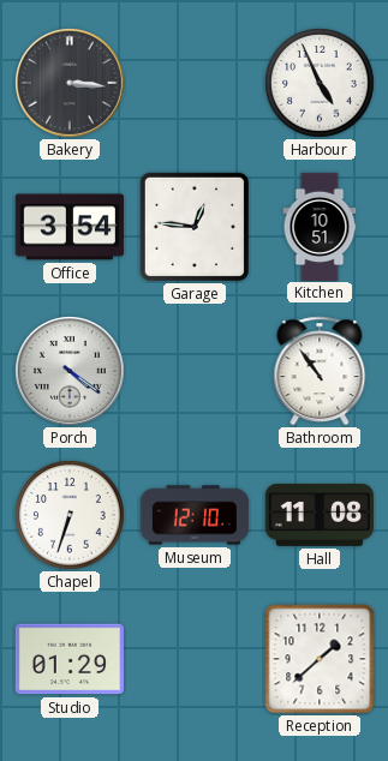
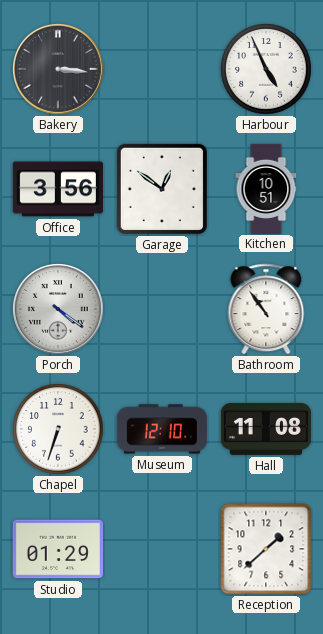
Office: 3:54 -> 3:56 (58, 189)
Garage: 12:46 -> 12:51 (162, 189)
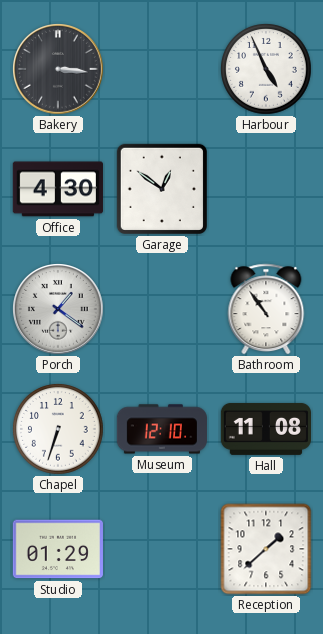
Office: 3:56 -> 4:30 (58, 189)
Kitchen: 10:51 -> none (266, 188)
Porch: 4:21 -> 1:21 (59, 310)
